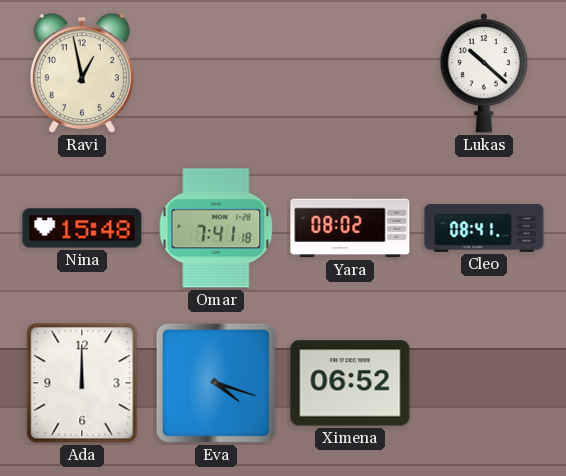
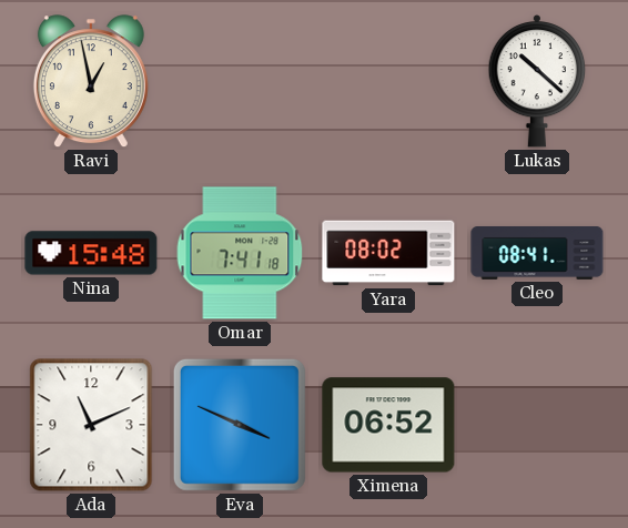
Ada: 12:00 -> 11:11 (91, 425)
Eva: 4:18 -> 3:49 (240, 425)
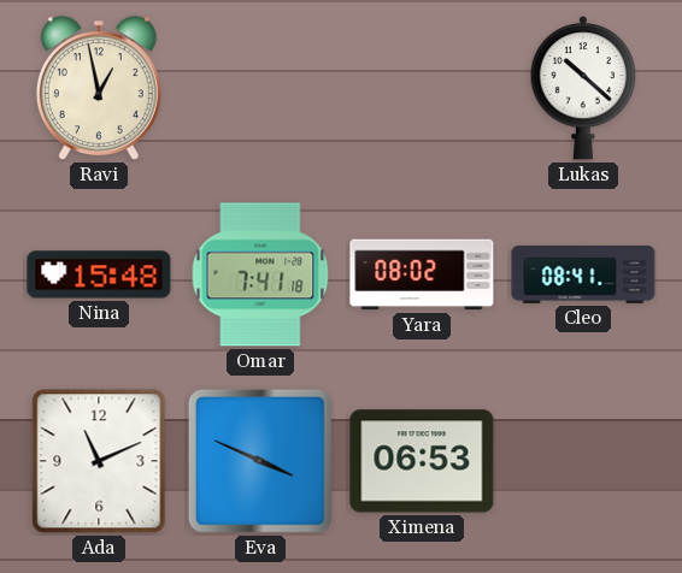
Ximena: 06:52 -> 06:53 (422, 461)
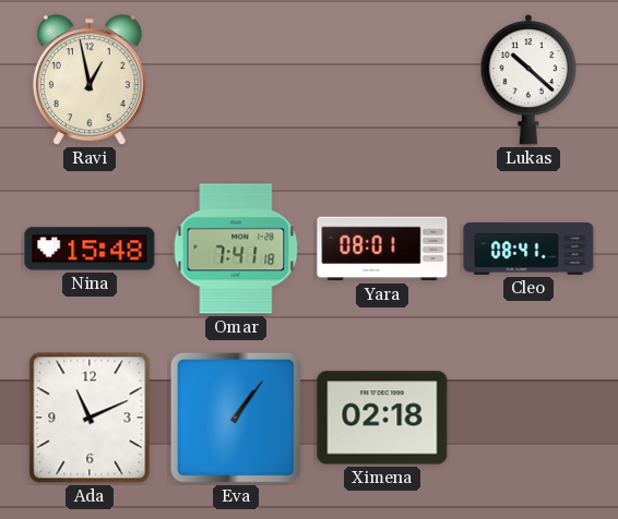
Yara: 08:02 -> 08:01 (382, 249)
Eva: 3:49 -> 1:06 (236, 418)
Ximena: 06:53 -> 02:18 (382, 418)
